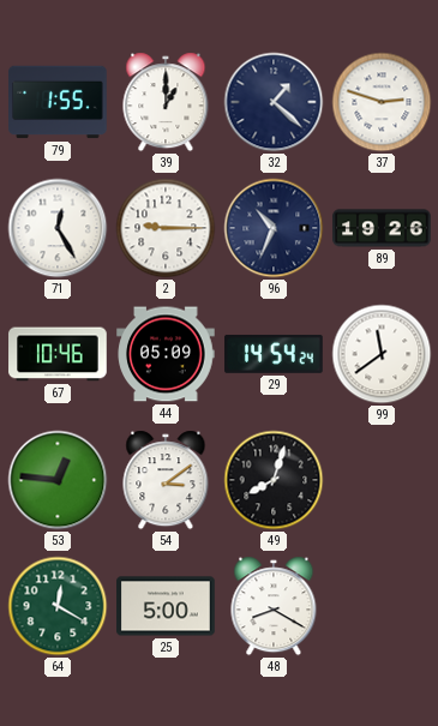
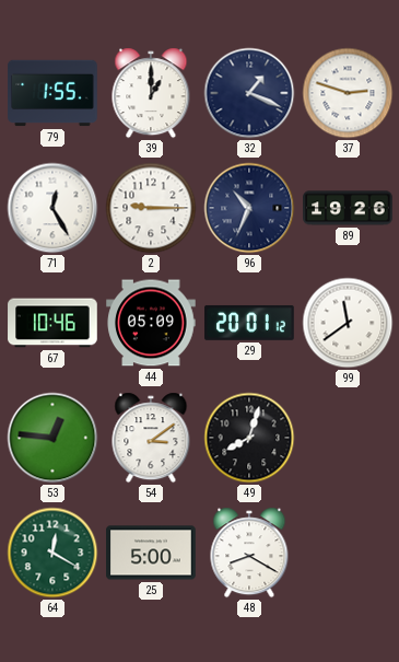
32: 1:22 -> 1:19 (249, 93)
29: 14:54 -> 20:01 (249, 323)
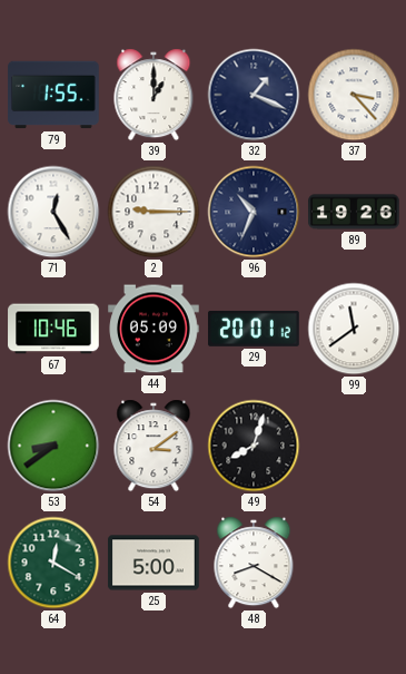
37: 2:48 -> 3:23 (354, 95)
53: 12:46 -> 8:39 (53, 446)
